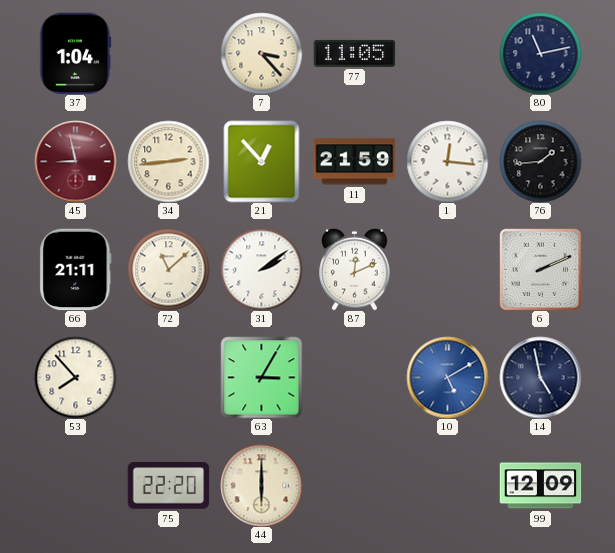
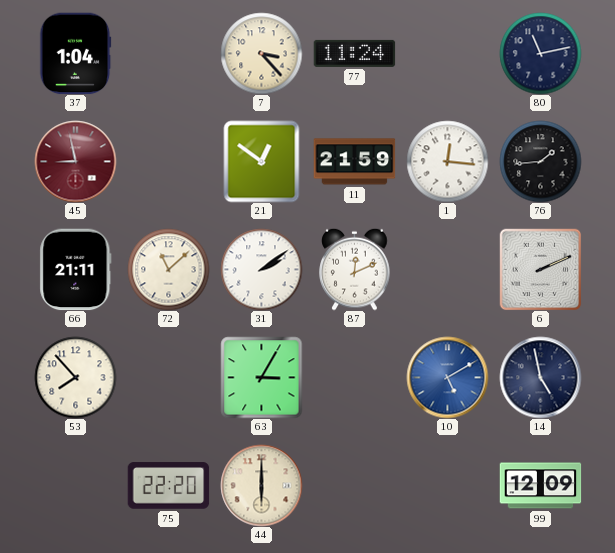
77: 11:05 -> 11:24 (354, 53)
34: 2:44 -> none (168, 161)
21: 12:53 -> 12:51 (262, 161)
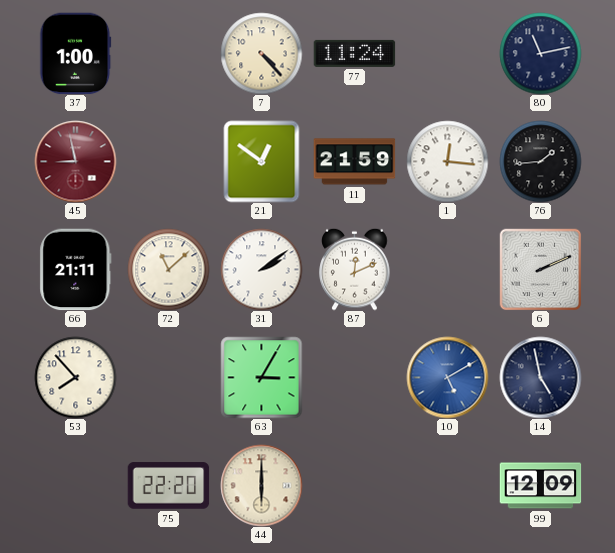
37: 1:04 -> 1:00 (76, 53)
7: 3:23 -> 4:23 (261, 53)
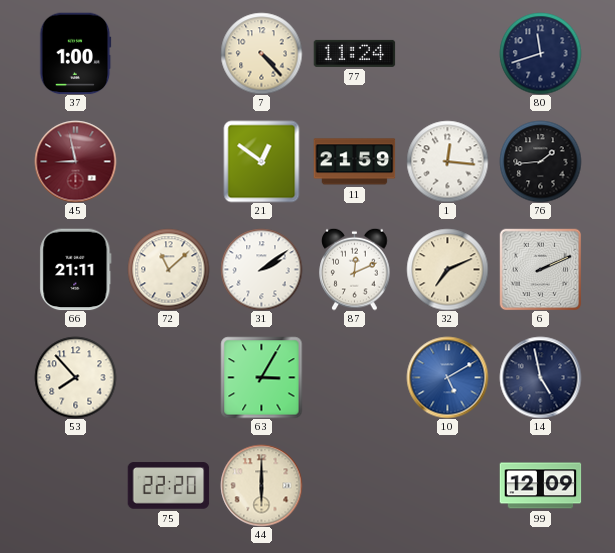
80: 11:13 -> 11:42 (540, 53)
32: none -> 7:11 (447, 269)
